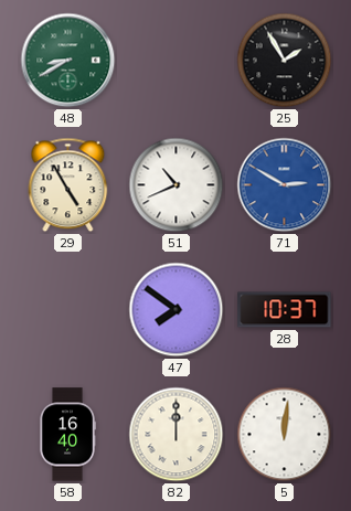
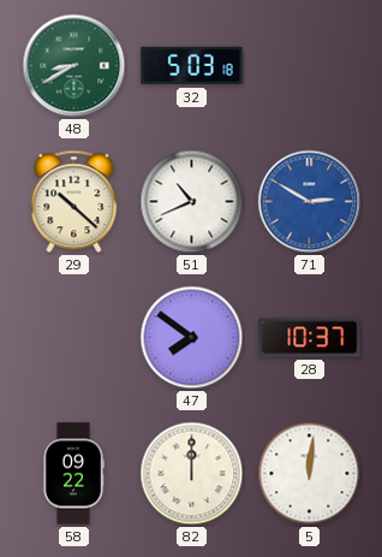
32: none -> 5:03 (192, 66)
25: 1:55 -> none (285, 61)
29: 4:55 -> 10:22 (74, 202)
58: 16:40 -> 09:22 (73, 474)
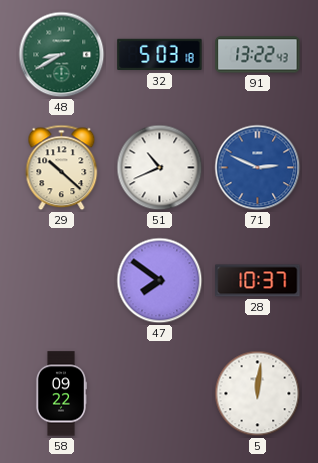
91: none -> 13:22 (258, 55)
71: 2:50 -> 2:49 (258, 168)
82: 12:00 -> none (192, 474)
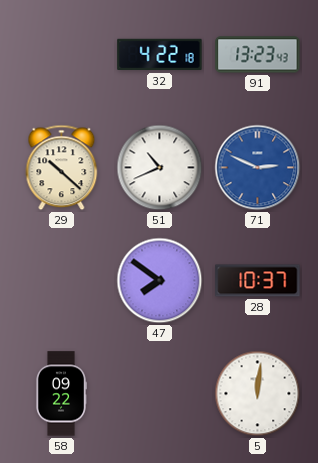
48: 8:40 -> none (62, 55)
32: 5:03 -> 4:22 (160, 55)
91: 13:22 -> 13:23 (258, 55)
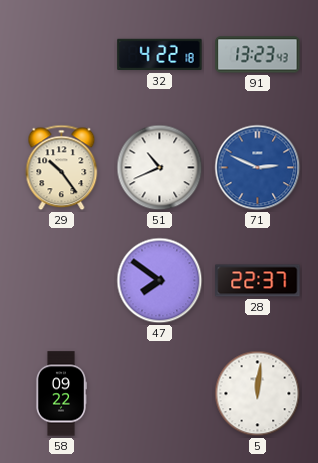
29: 10:22 -> 10:24 (62, 168)
28: 10:37 -> 22:37 (258, 281)
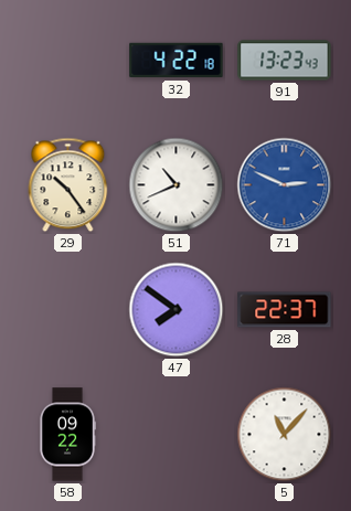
5: 12:01 -> 11:07 (285, 435)
